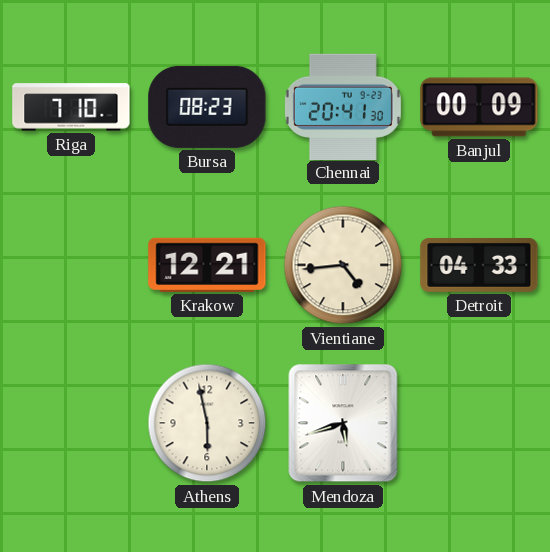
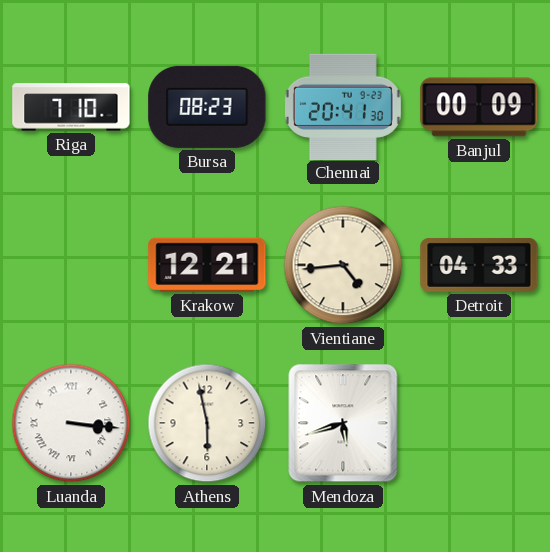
Luanda: none -> 3:16 (71, 423)
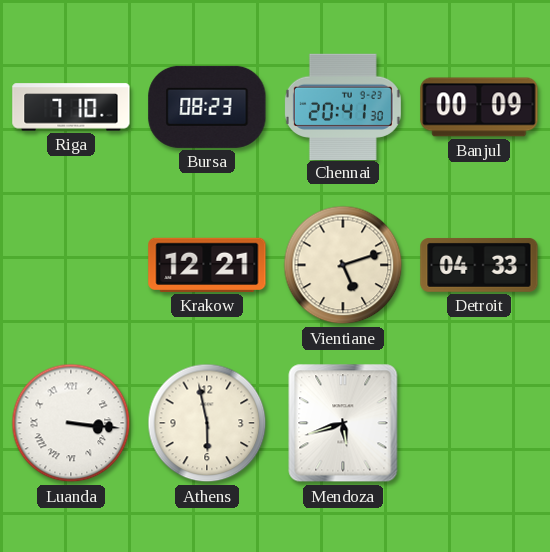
Vientiane: 4:44 -> 5:12 (343, 265)
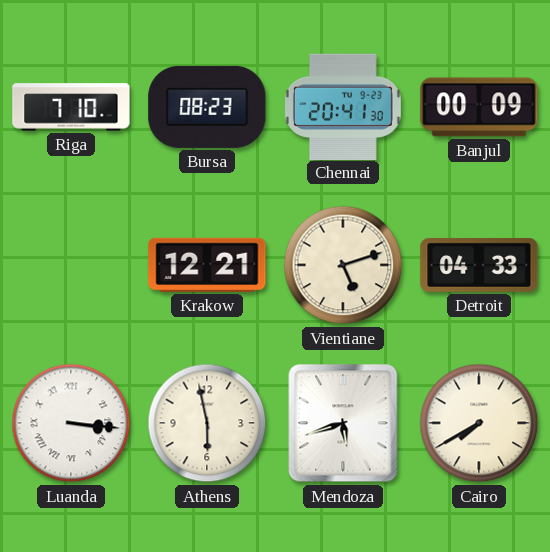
Cairo: none -> 7:40 (479, 423)
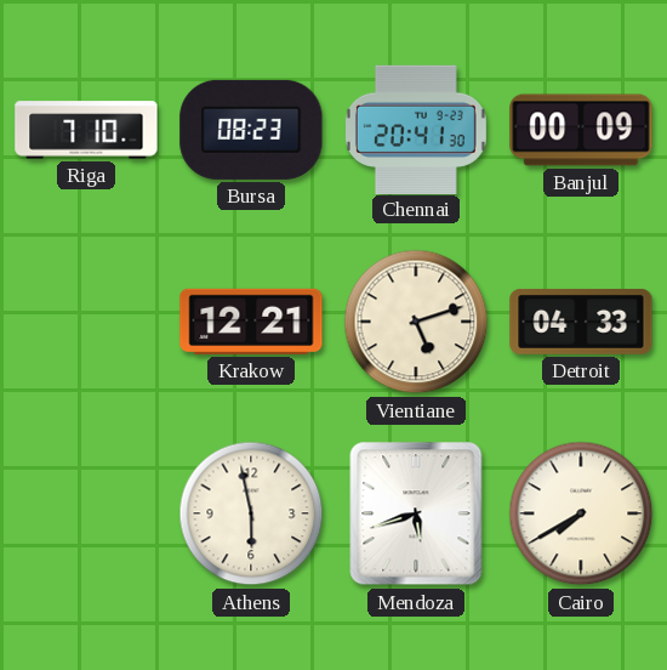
Luanda: 3:16 -> none (71, 423)
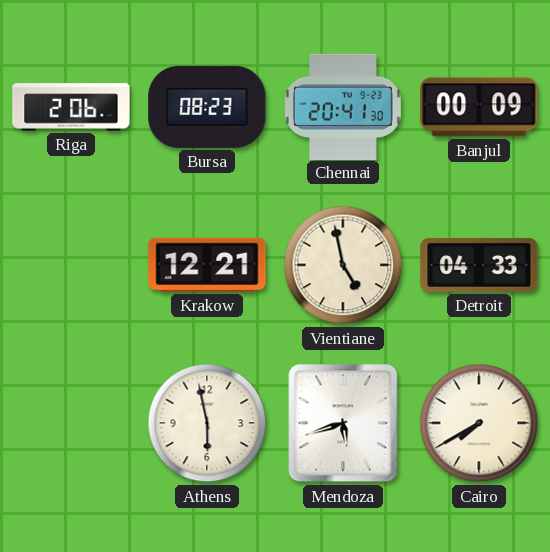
Riga: 7:10 -> 2:06 (71, 107)
Vientiane: 5:12 -> 4:58 (343, 265)
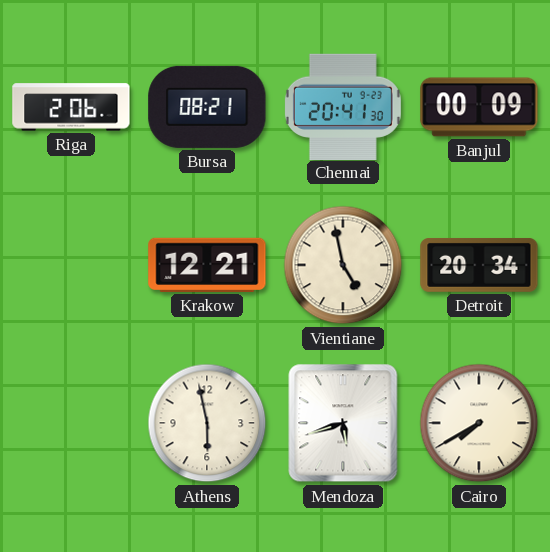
Bursa: 08:23 -> 08:21 (207, 107)
Detroit: 04:33 -> 20:34 (479, 265)
